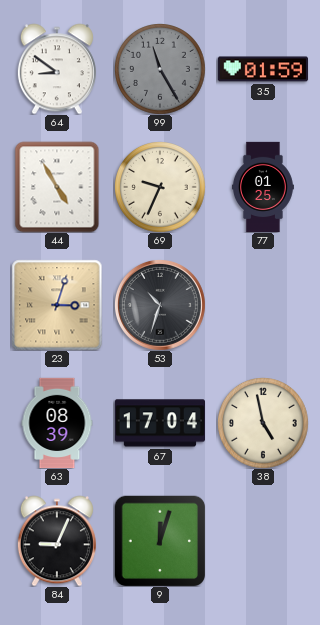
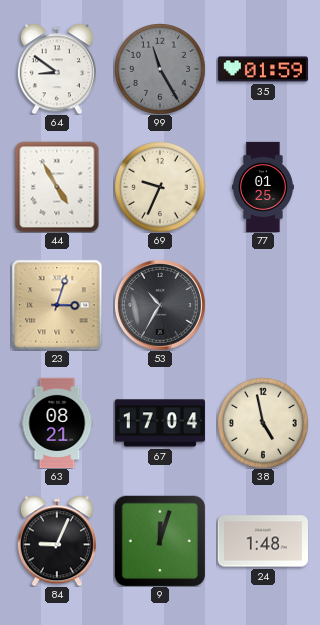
53: 10:33 -> 10:35 (160, 305)
63: 08:39 -> 08:21 (57, 423)
24: none -> 1:48 (262, 541)
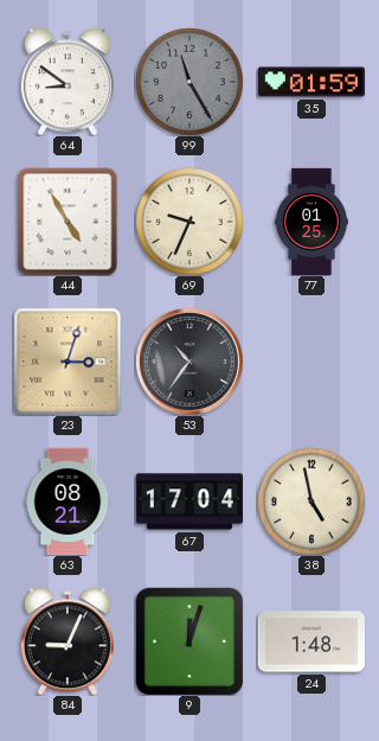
53: 10:35 -> 10:36 (189, 362)
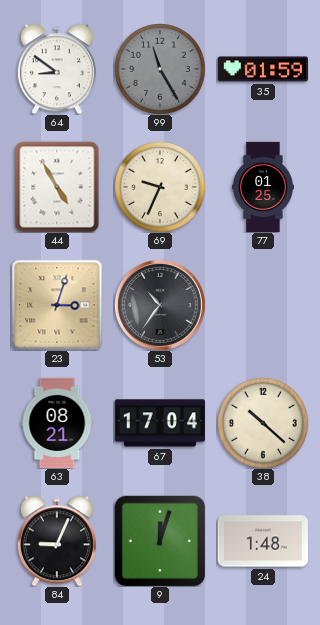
38: 4:58 -> 10:22 (263, 423)
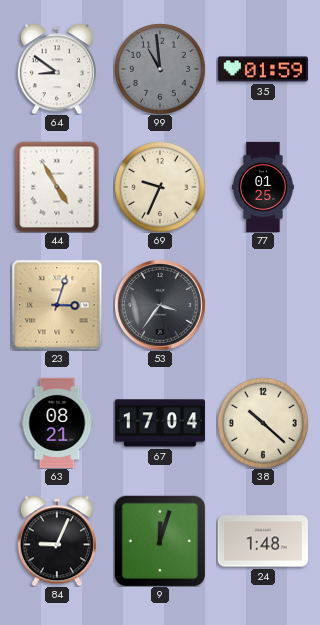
99: 11:25 -> 10:59 (160, 69)
53: 10:36 -> 3:36 (160, 305)
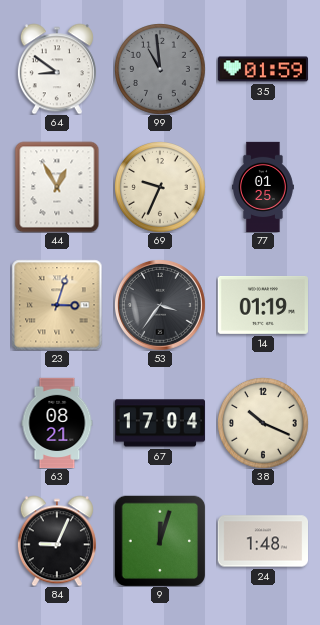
44: 4:55 -> 12:55 (57, 187)
14: none -> 01:19 (262, 305)
38: 10:22 -> 10:19 (263, 423)
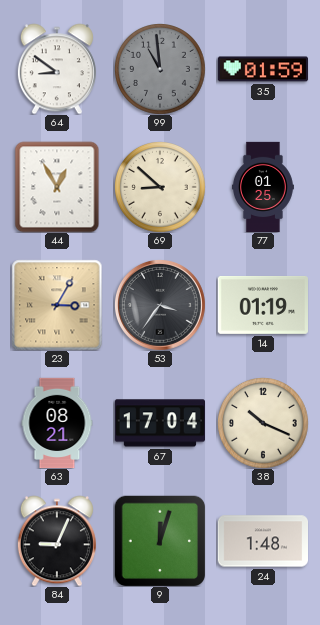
69: 9:34 -> 8:52 (160, 187)
23: 3:03 -> 3:05 (57, 305)
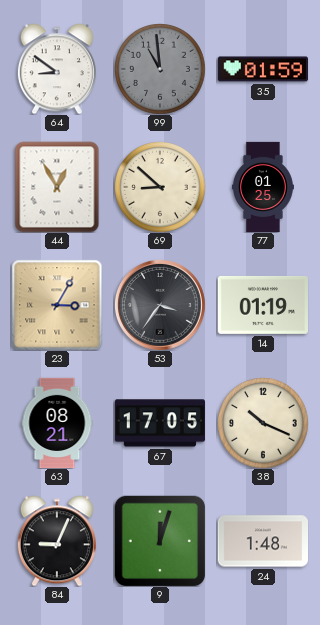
67: 17:04 -> 17:05 (159, 423)
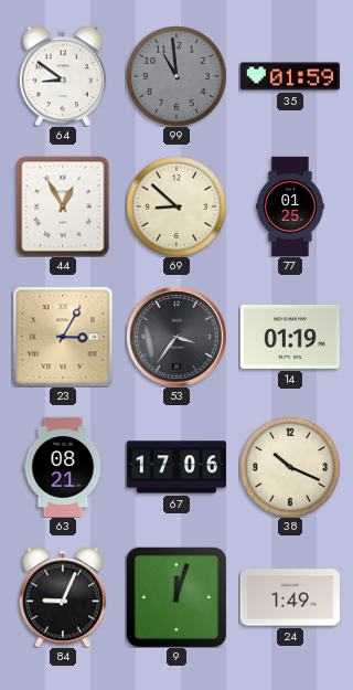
67: 17:05 -> 17:06 (175, 467)
24: 1:48 -> 1:49 (289, 597)
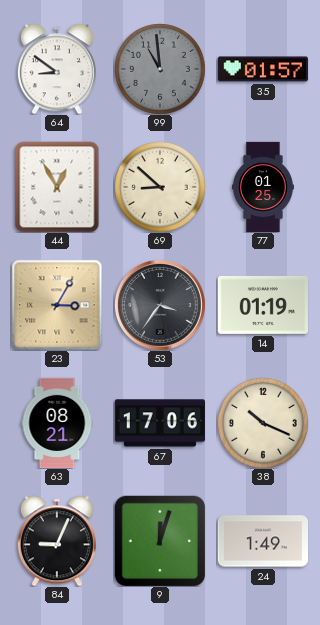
35: 01:59 -> 01:57 (262, 69)
